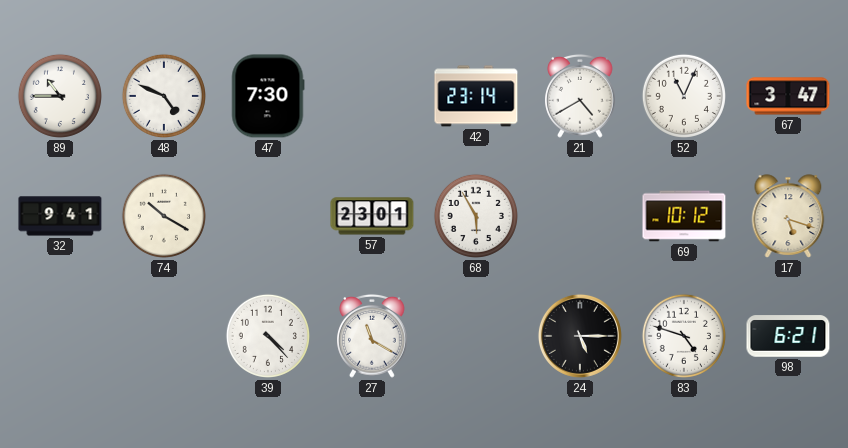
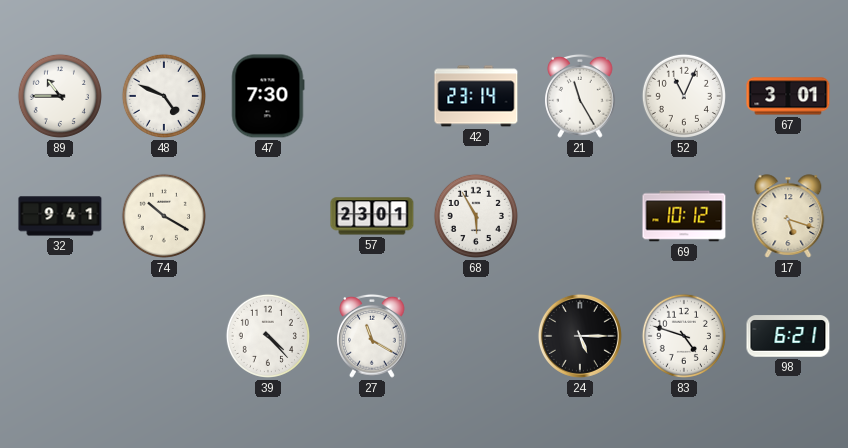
21: 4:40 -> 11:25 (580, 96)
67: 3:47 -> 3:01 (788, 96)
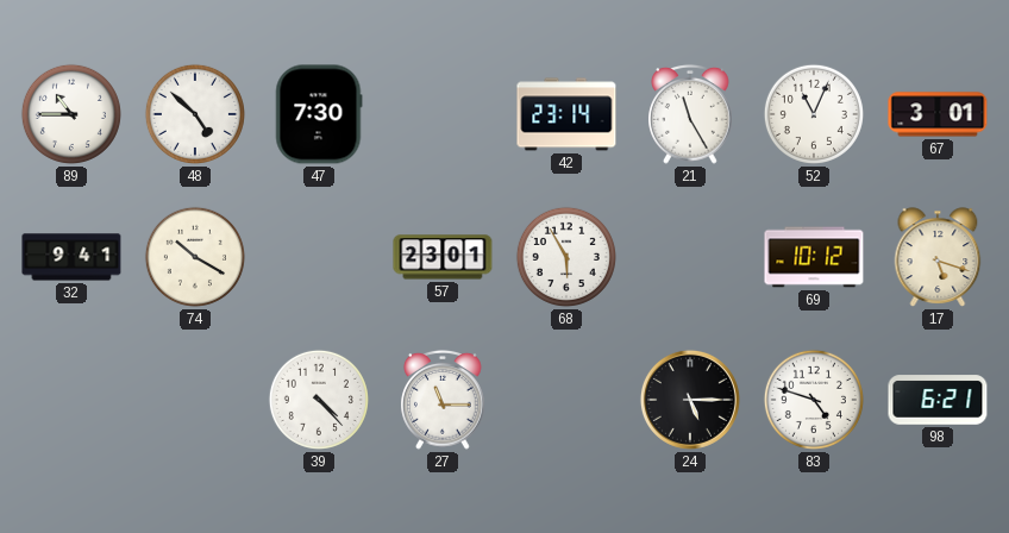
48: 4:49 -> 4:52 (195, 114)
27: 11:20 -> 11:15 (443, 400)
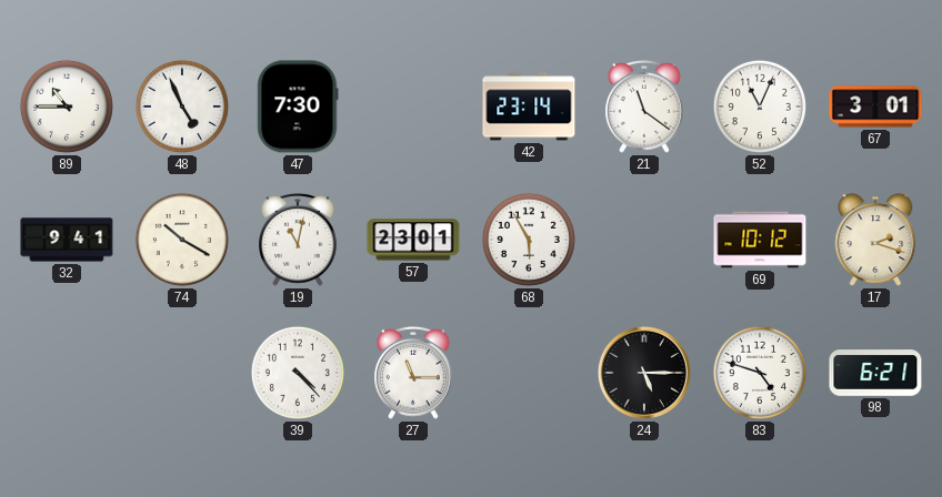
48: 4:52 -> 4:56 (182, 106)
21: 11:25 -> 11:21 (644, 106)
19: none -> 11:02 (298, 240)
17: 5:18 -> 2:18 (875, 240)
